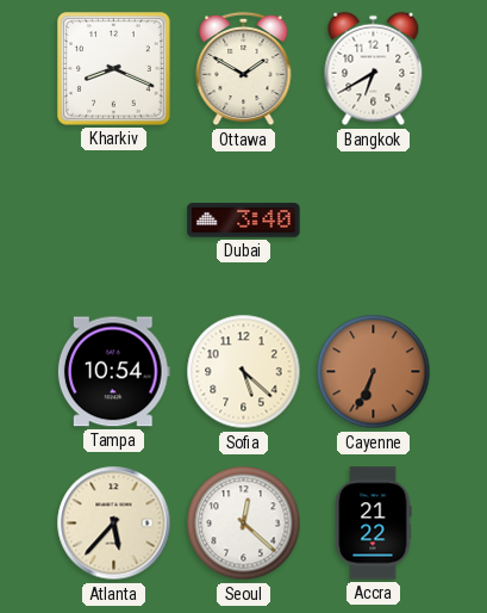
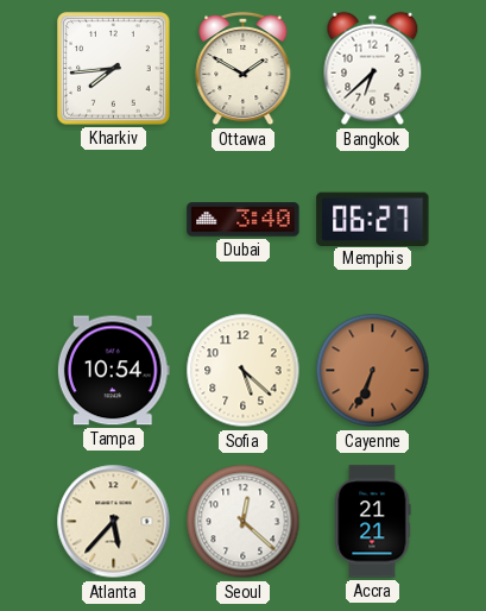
Kharkiv: 8:19 -> 7:44 (114, 69)
Bangkok: 6:40 -> 6:38 (373, 69)
Memphis: none -> 06:27 (373, 219)
Accra: 21:22 -> 21:21 (372, 522)
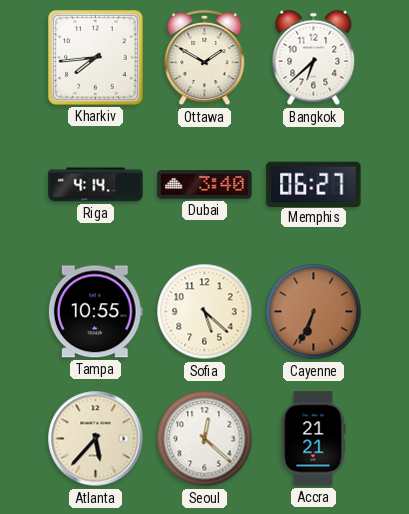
Riga: none -> 4:14 (96, 185)
Tampa: 10:54 -> 10:55 (95, 312)
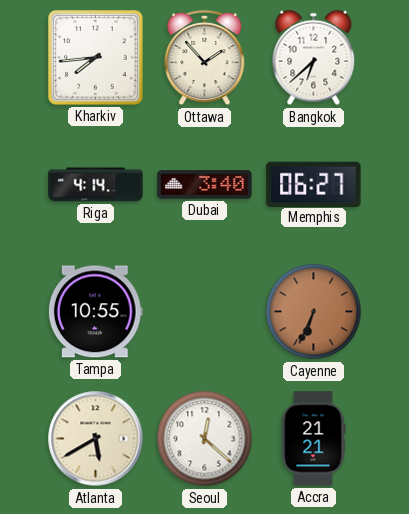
Ottawa: 1:50 -> 1:53 (205, 58)
Sofia: 5:22 -> none (205, 312)
Atlanta: 5:37 -> 5:40 (96, 439)
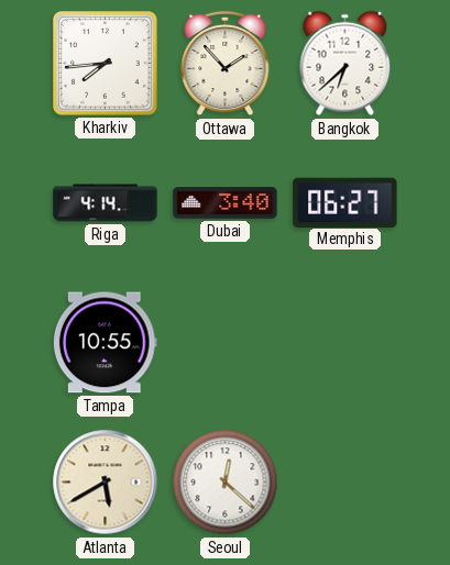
Cayenne: 6:34 -> none (314, 312)
Accra: 21:21 -> none (313, 439)
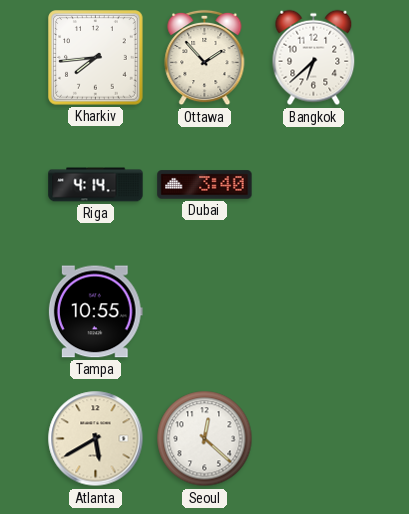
Memphis: 06:27 -> none (345, 202)
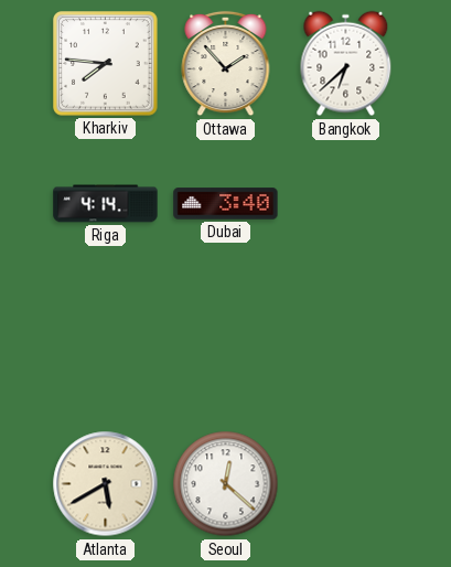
Kharkiv: 7:44 -> 7:46 (106, 64)
Tampa: 10:55 -> none (95, 312)
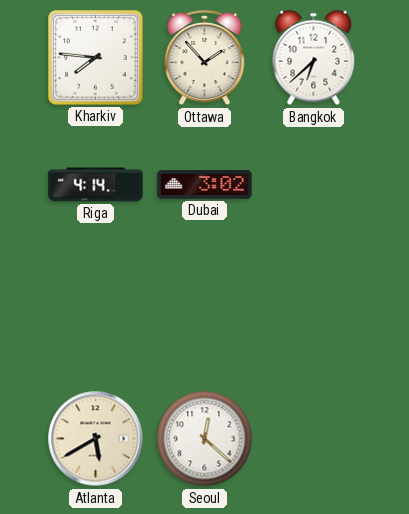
Dubai: 3:40 -> 3:02 (205, 185)
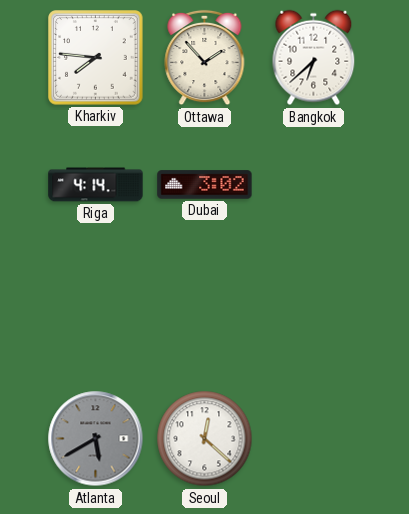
Atlanta dial: cream -> grey (96, 439)
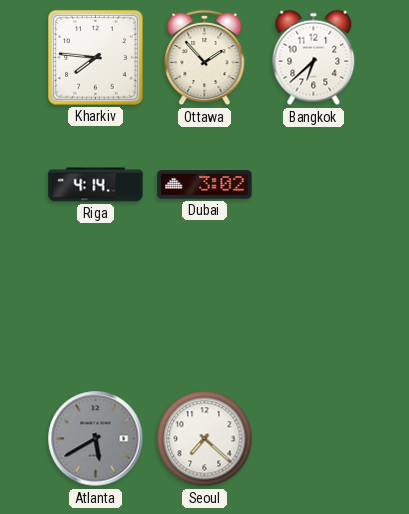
Seoul: 12:22 -> 7:22 (205, 439)
